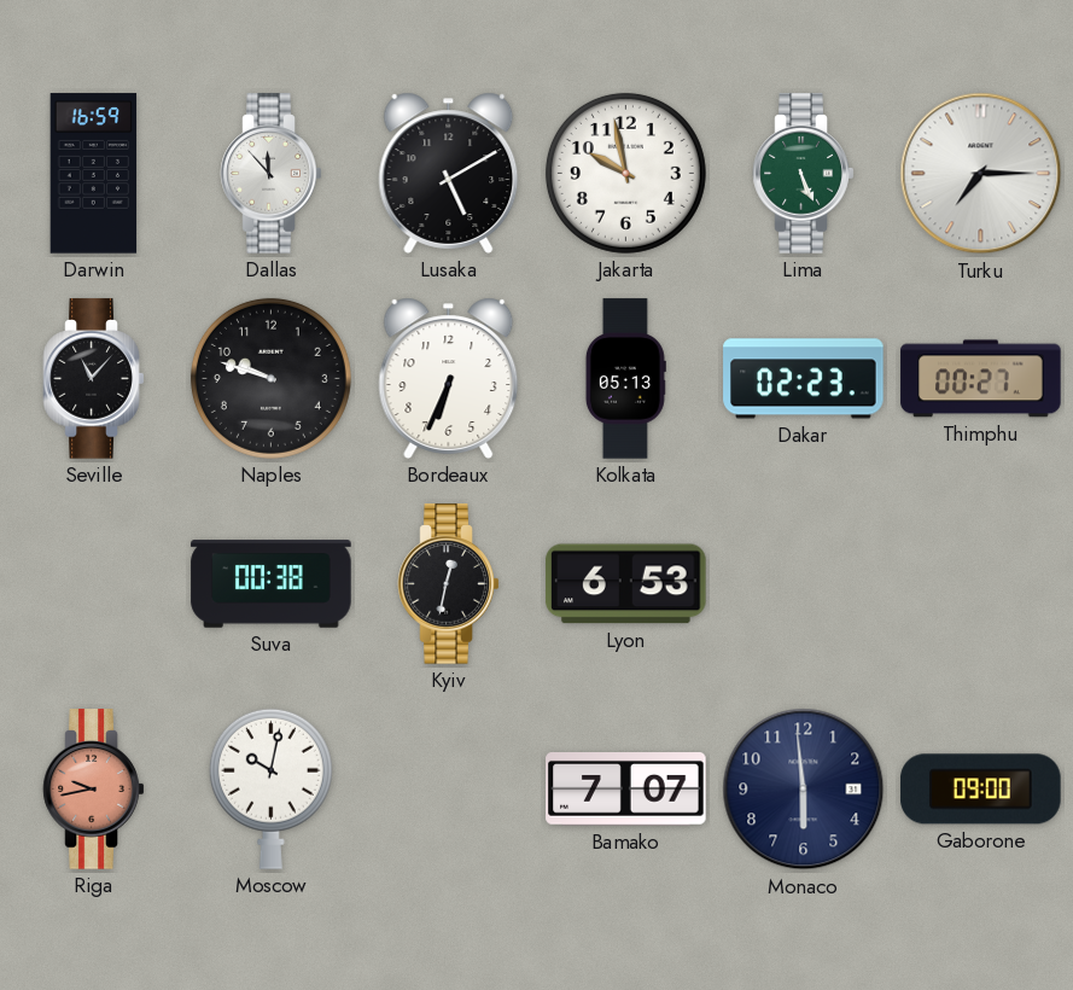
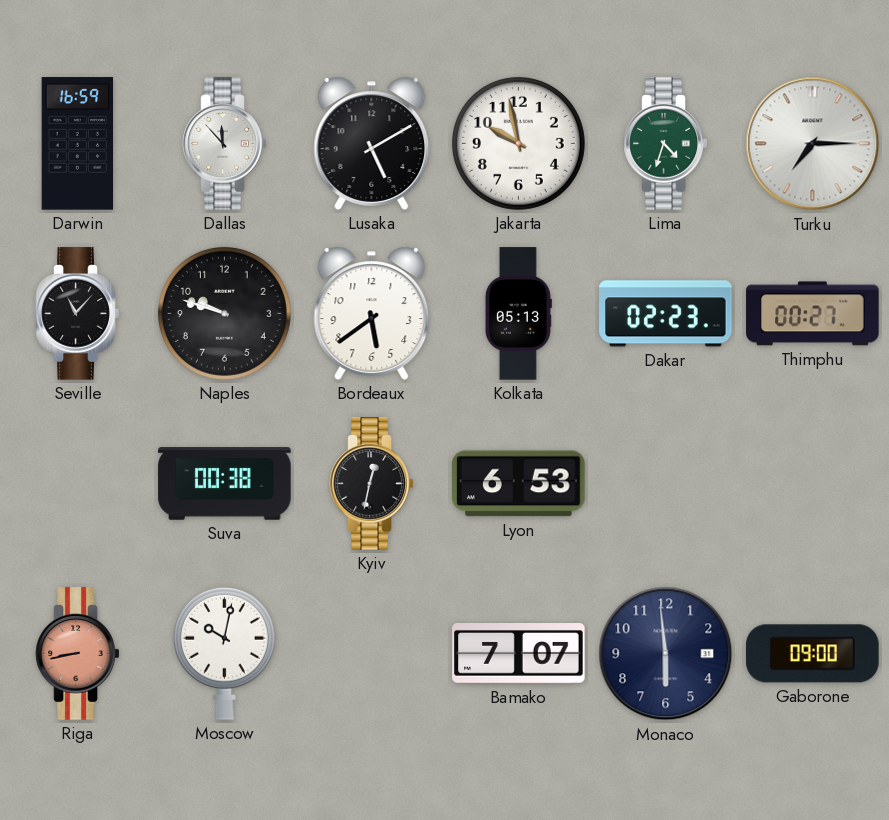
Lima: 5:26 -> 4:33 (666, 144)
Bordeaux: 6:34 -> 5:39 (372, 313)
Riga: 9:43 -> 8:43 (78, 654)
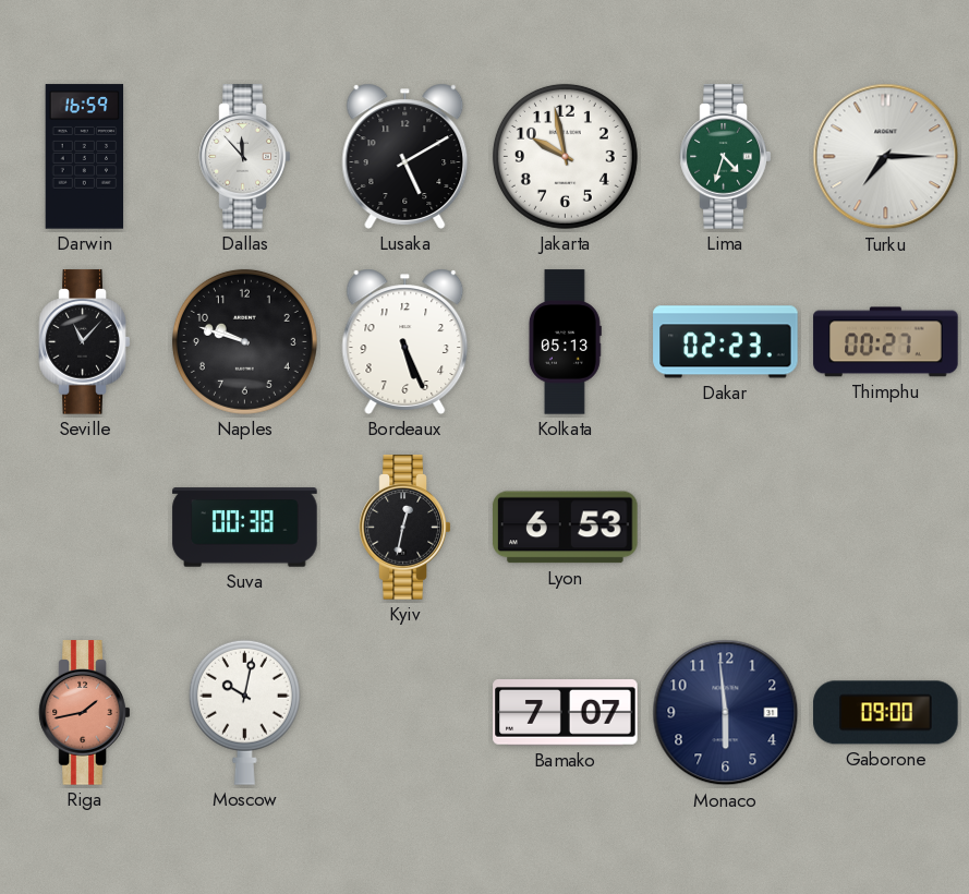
Bordeaux: 5:39 -> 5:26 (405, 341)
Riga: 8:43 -> 1:43 (85, 713)
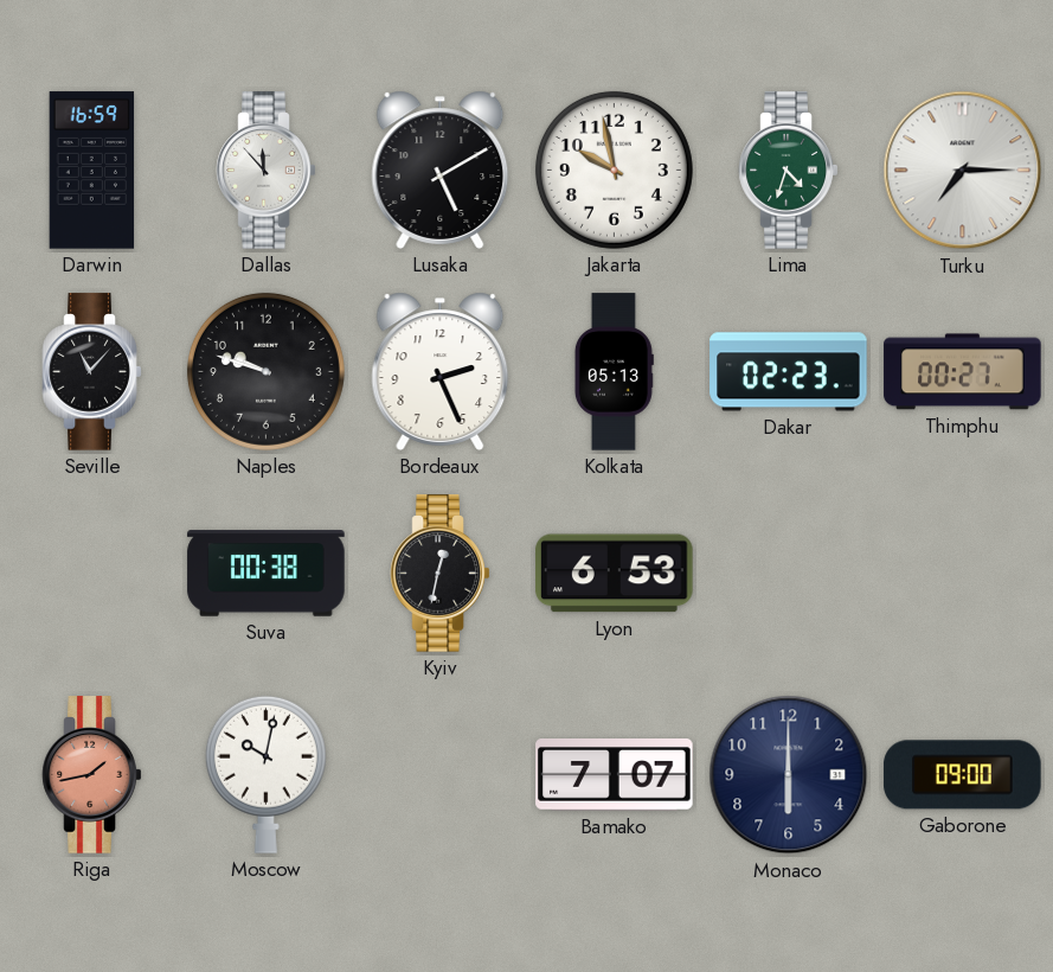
Bordeaux: 5:26 -> 2:26 (441, 371)
Monaco: 5:59 -> 6:00 (789, 775)
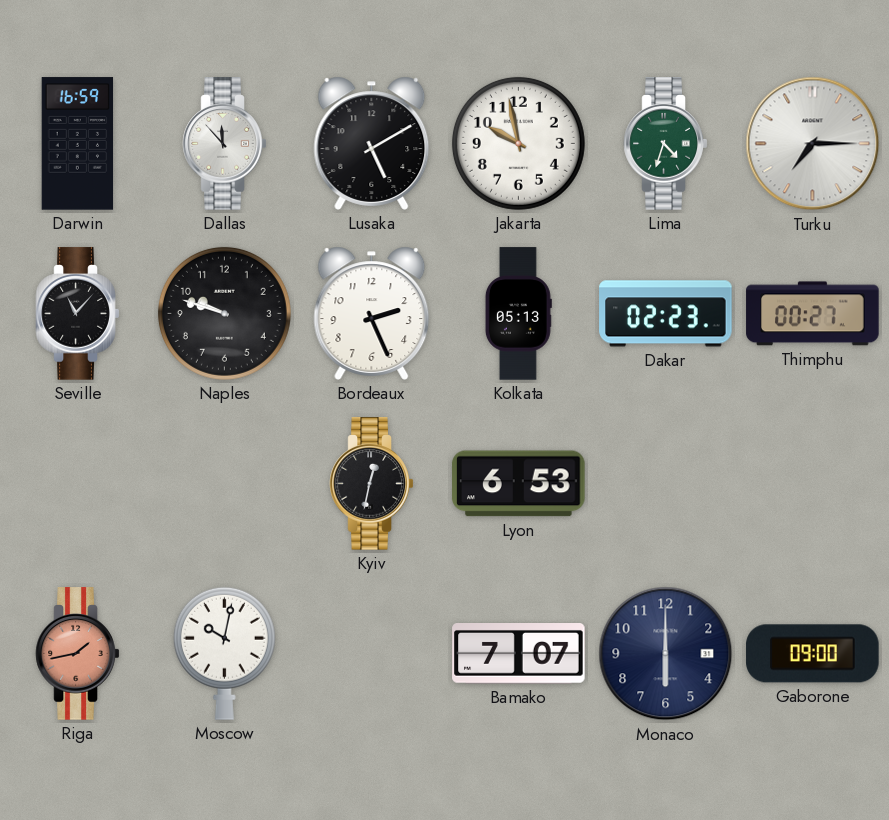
Suva: 00:38 -> none (267, 574)
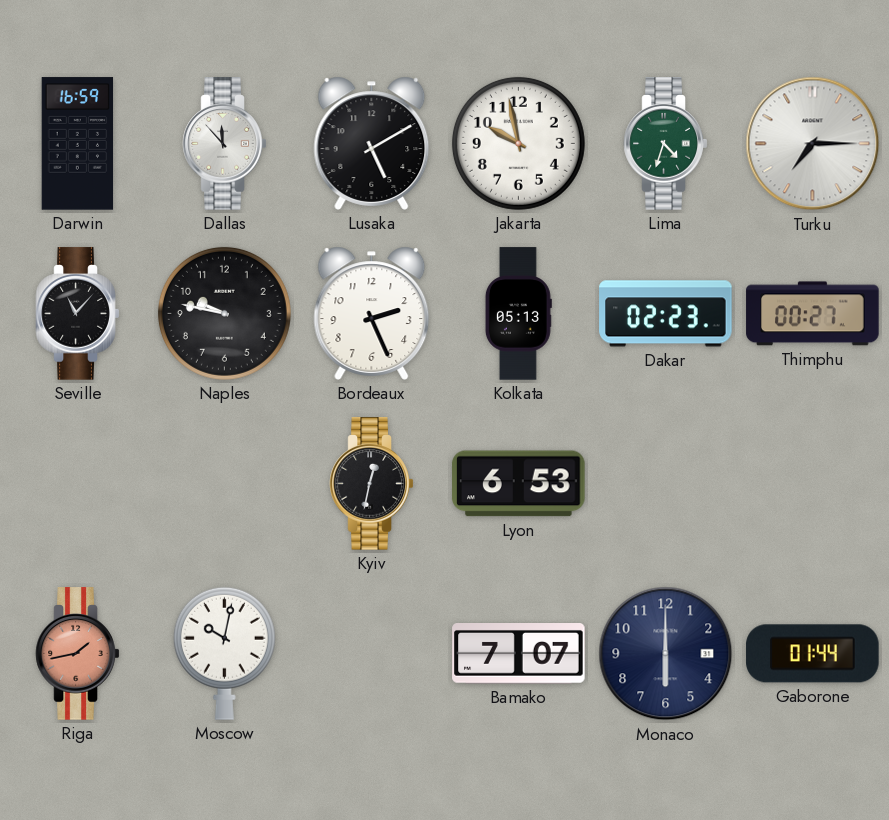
Naples: 9:48 -> 9:47 (224, 313)
Gaborone: 09:00 -> 01:44 (813, 654)
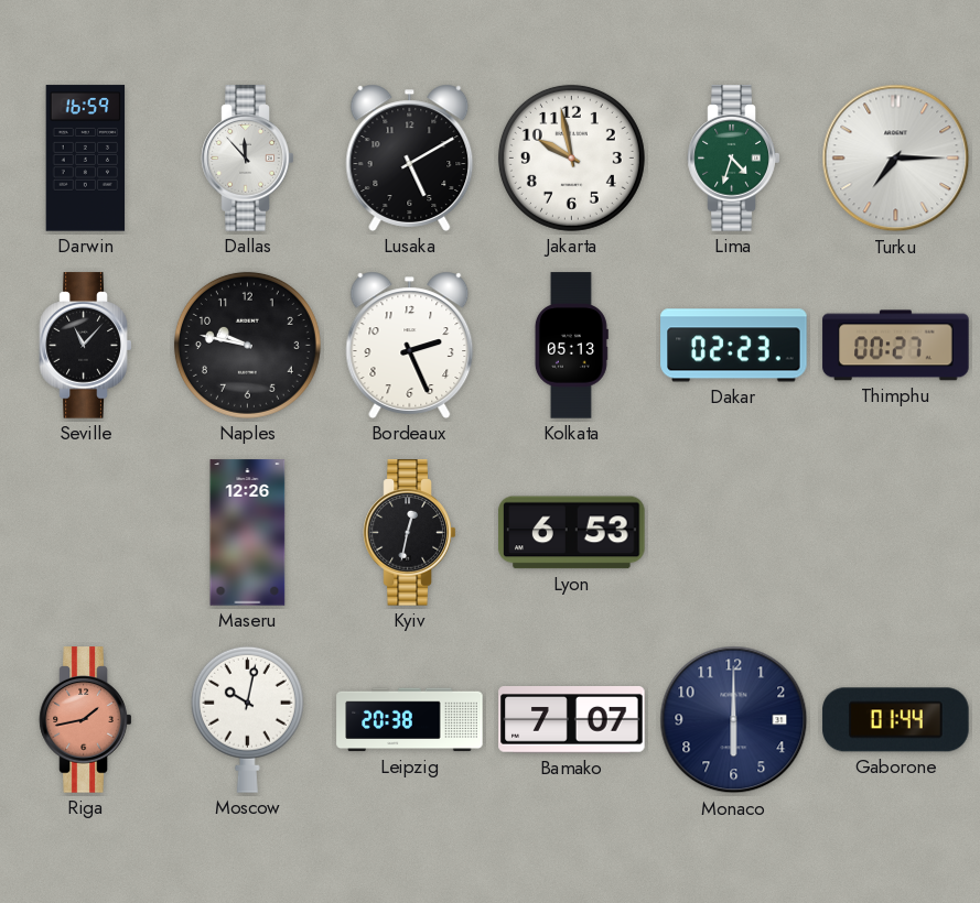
Maseru: none -> 12:26 (248, 533)
Leipzig: none -> 20:38 (410, 720)
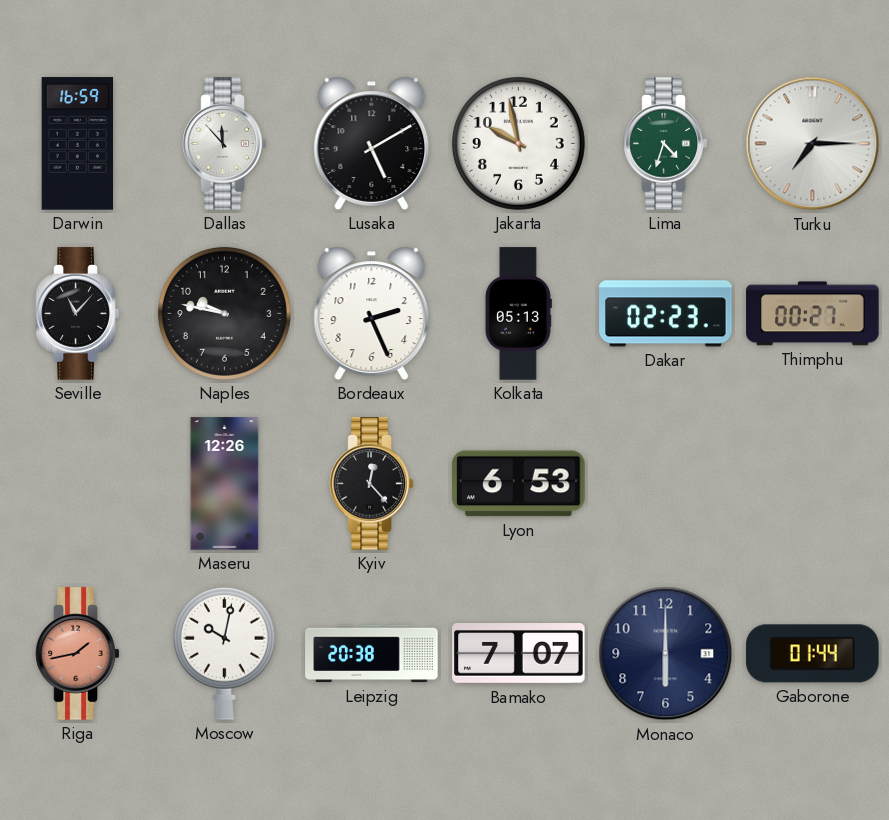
Kyiv: 12:32 -> 12:23 (372, 484)
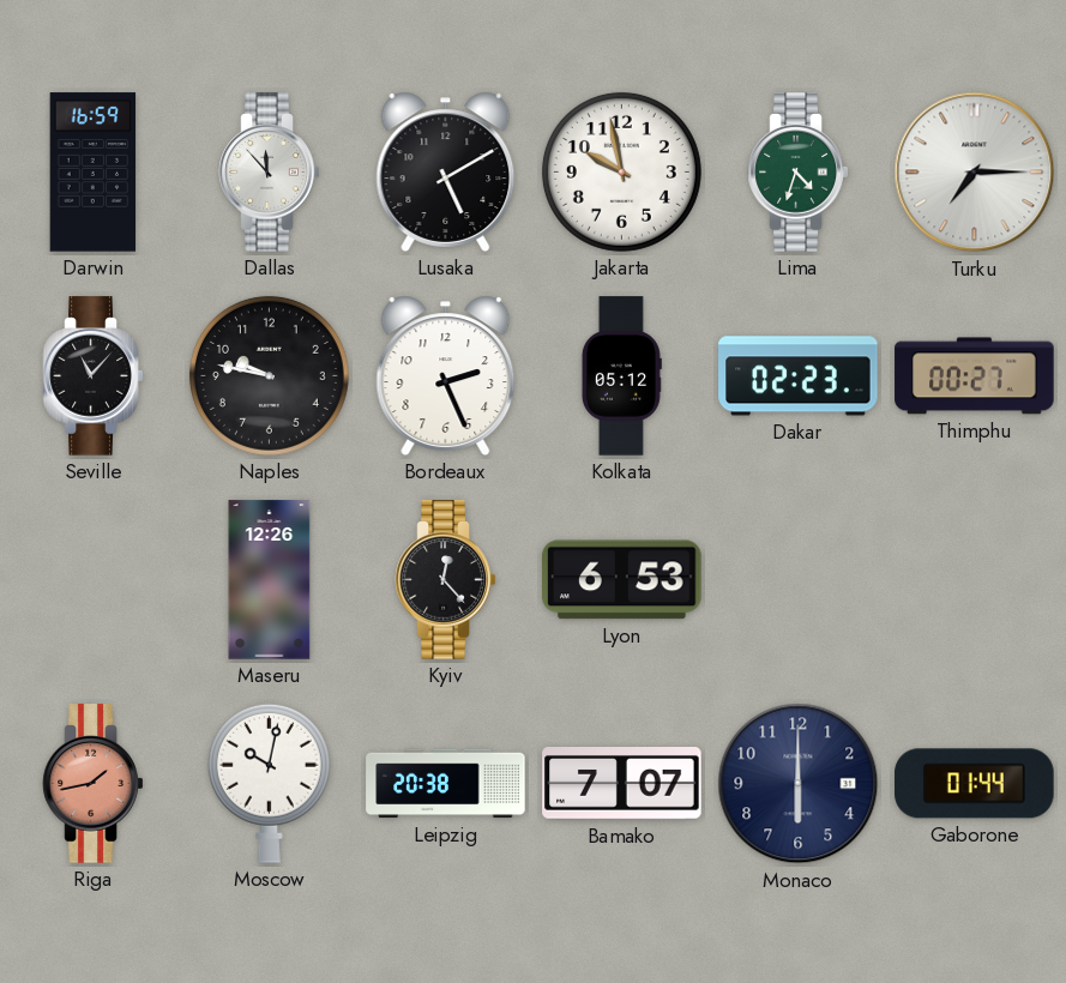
Kolkata: 05:13 -> 05:12 (621, 376)
